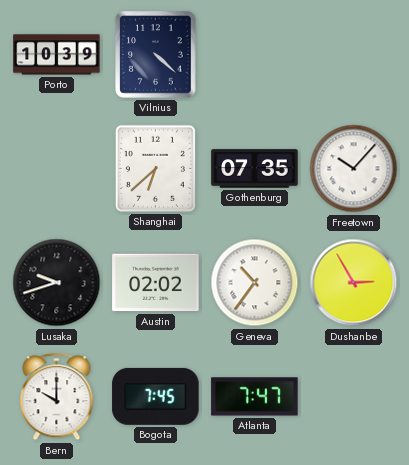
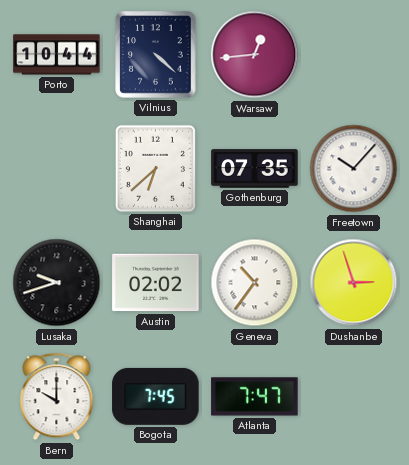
Porto: 10:39 -> 10:44 (57, 55)
Warsaw: none -> 12:44 (255, 55)
Dushanbe: 2:55 -> 2:57 (354, 283)
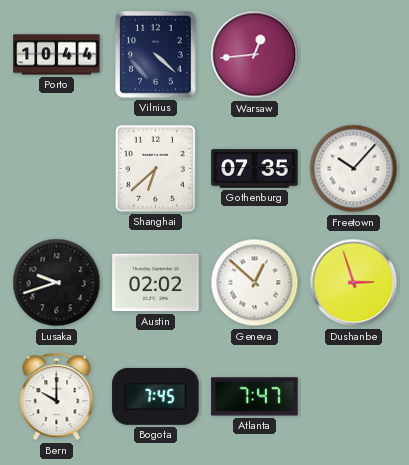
Geneva: 10:36 -> 12:52 (255, 283)
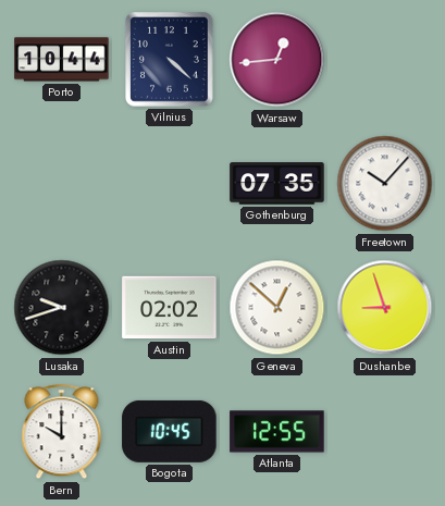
Shanghai: 6:38 -> none (155, 168)
Dushanbe: 2:57 -> 8:57 (385, 308)
Bogota: 7:45 -> 10:45 (170, 431)
Atlanta: 7:47 -> 12:55 (277, 432)
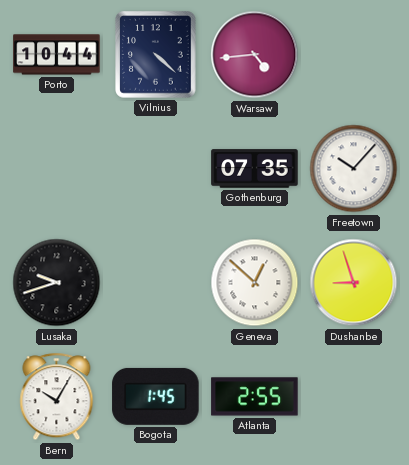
Warsaw: 12:44 -> 4:44 (255, 55)
Austin: 02:02 -> none (170, 308)
Bern: 10:00 -> 10:05 (57, 397)
Bogota: 10:45 -> 1:45 (156, 396)
Atlanta: 12:55 -> 2:55 (255, 397)
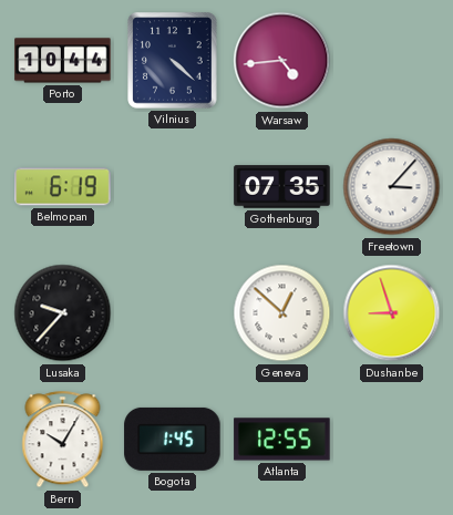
Belmopan: none -> 6:19 (63, 187)
Freetown: 10:07 -> 3:07 (392, 187)
Lusaka: 9:42 -> 9:37 (63, 313)
Atlanta: 2:55 -> 12:55 (282, 440)
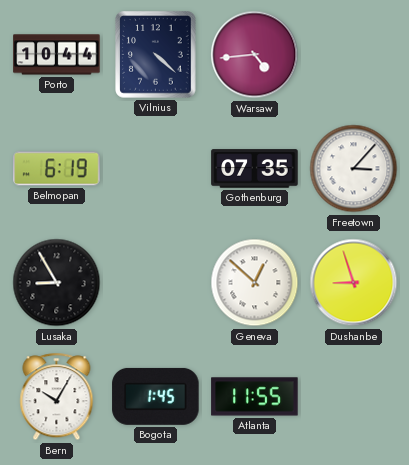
Lusaka: 9:37 -> 8:55 (57, 283)
Atlanta: 12:55 -> 11:55 (255, 397)
